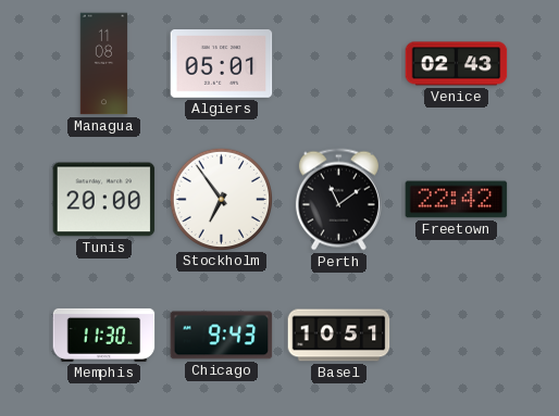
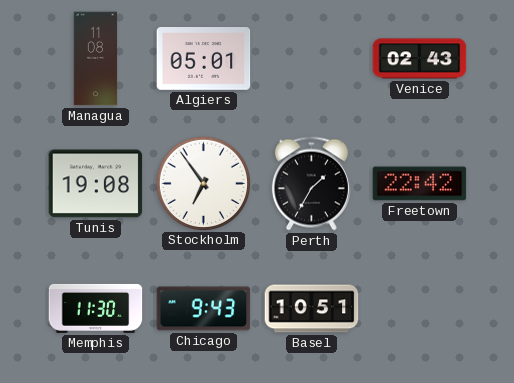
Tunis: 20:00 -> 19:08 (96, 184)
Perth: 11:09 -> 1:35 (311, 184)
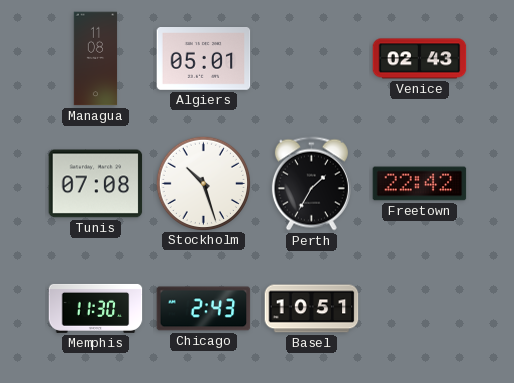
Tunis: 19:08 -> 07:08 (96, 184)
Stockholm: 6:54 -> 10:27 (203, 183)
Chicago: 9:43 -> 2:43 (204, 309)
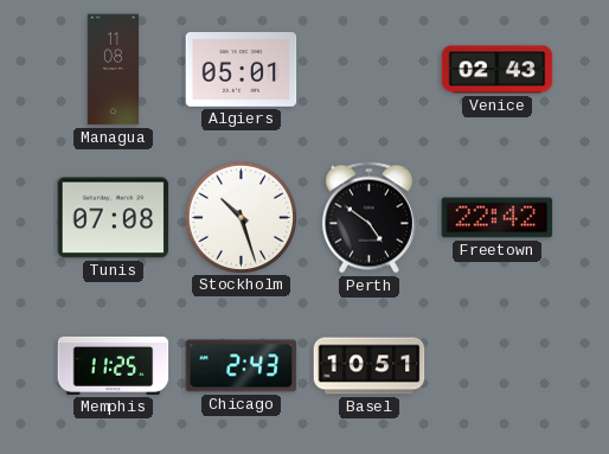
Perth: 1:35 -> 4:51 (368, 218)
Memphis: 11:30 -> 11:25 (114, 365)
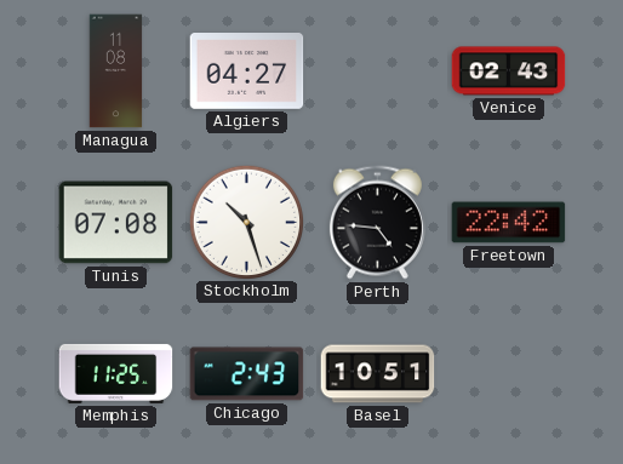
Algiers: 05:01 -> 04:27 (247, 71)
Perth: 4:51 -> 4:46 (377, 223)
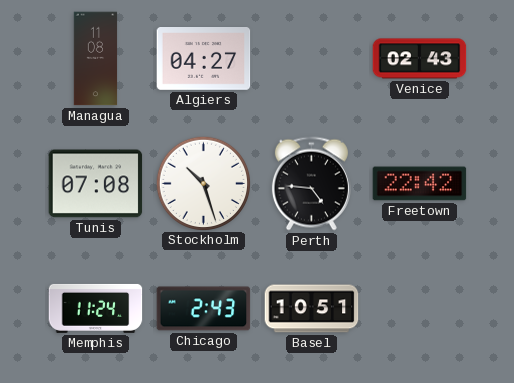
Memphis: 11:25 -> 11:24 (96, 308)
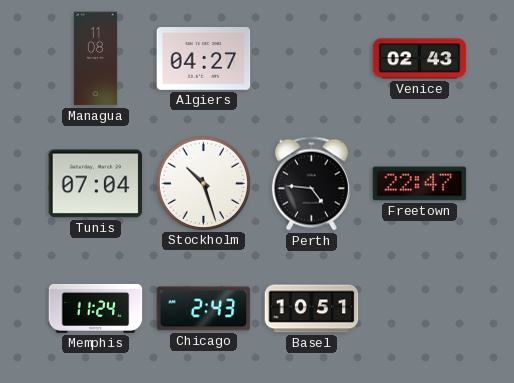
Tunis: 07:08 -> 07:04 (96, 184)
Freetown: 22:42 -> 22:47 (420, 184)
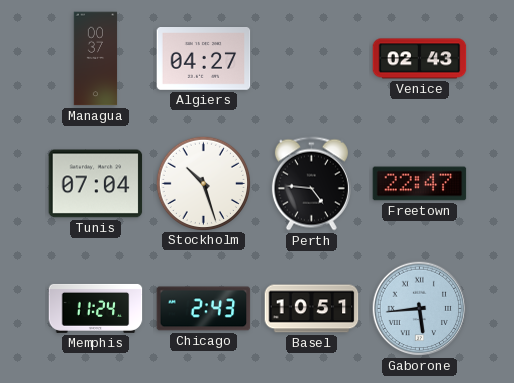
Managua: 11:08 -> 00:37 (96, 59)
Gaborone: none -> 5:44 (420, 309)
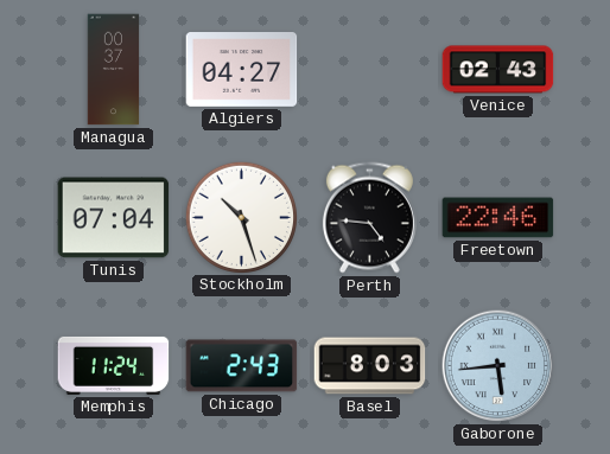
Freetown: 22:47 -> 22:46 (498, 218)
Basel: 10:51 -> 8:03 (370, 366)
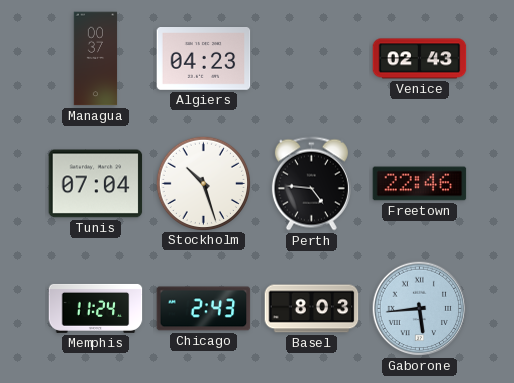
Algiers: 04:27 -> 04:23 (204, 59)
